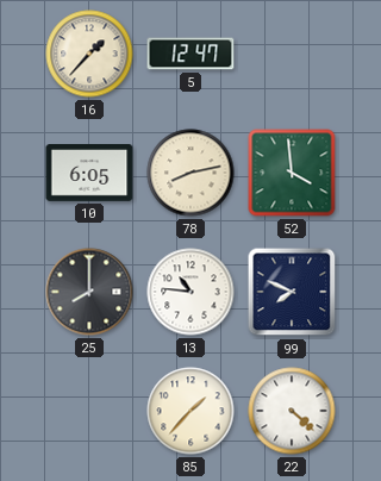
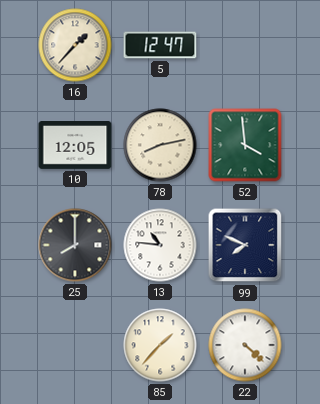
10: 6:05 -> 12:05 (75, 146)
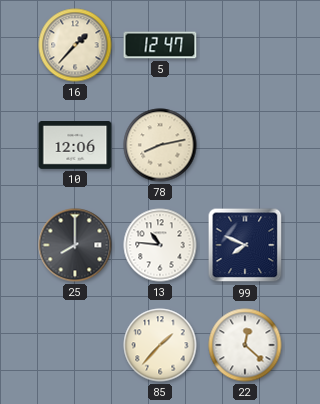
10: 12:05 -> 12:06 (75, 146)
52: 3:59 -> none (245, 145)
22: 4:22 -> 12:22 (245, 345)
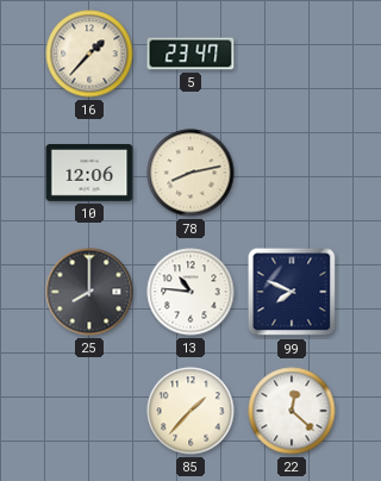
5: 12:47 -> 23:47 (190, 54)
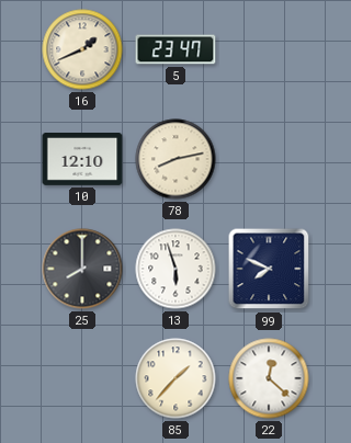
16: 1:37 -> 1:41 (82, 49)
10: 12:06 -> 12:10 (82, 160)
13: 10:46 -> 5:57 (175, 269)
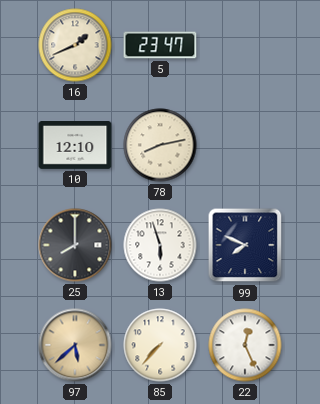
97: none -> 5:38 (75, 345)
85: 1:37 -> 7:37 (160, 345)
22: 12:22 -> 12:26 (245, 345)
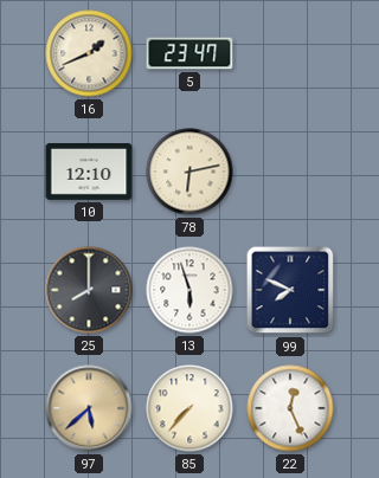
78: 8:13 -> 6:13 (189, 172)
